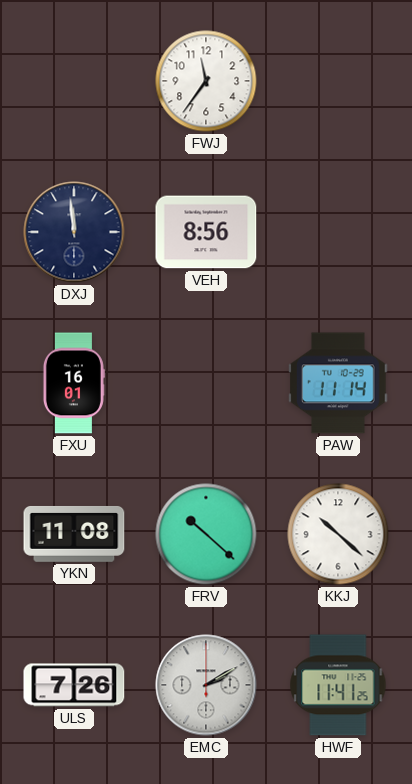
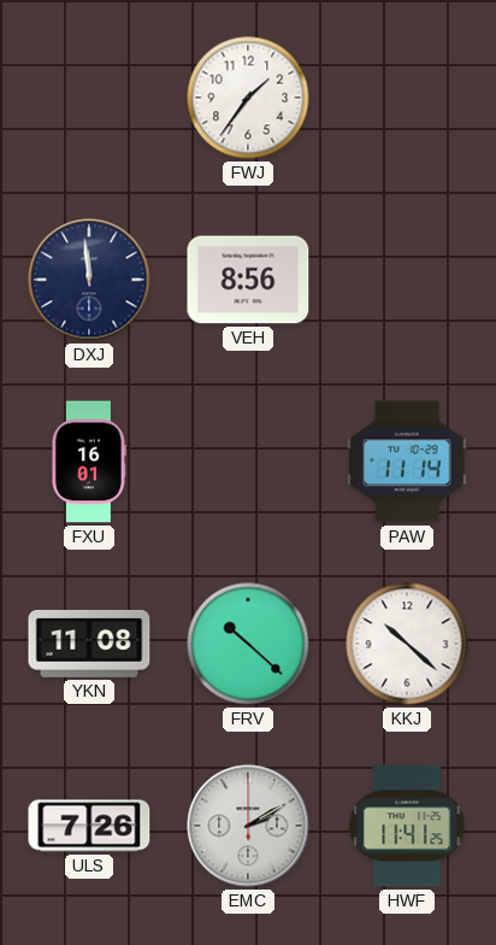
FWJ: 11:36 -> 1:36 (248, 98)
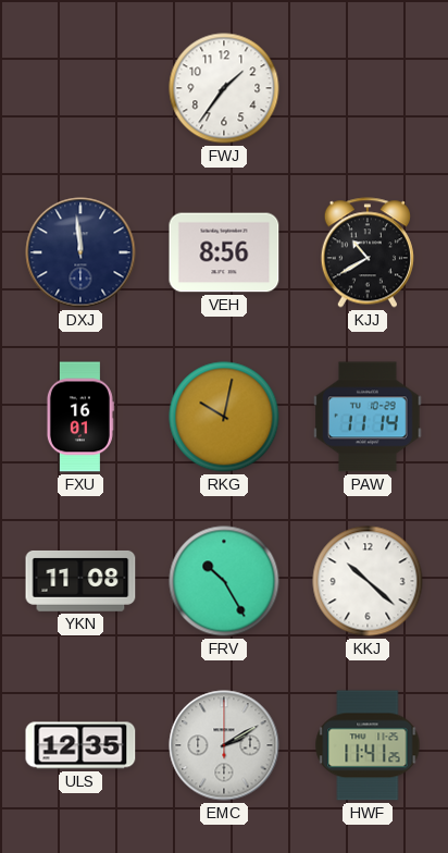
KJJ: none -> 10:40 (368, 252)
RKG: none -> 10:02 (224, 417)
FRV: 10:22 -> 10:25 (224, 581)
ULS: 7:26 -> 12:35 (80, 745)
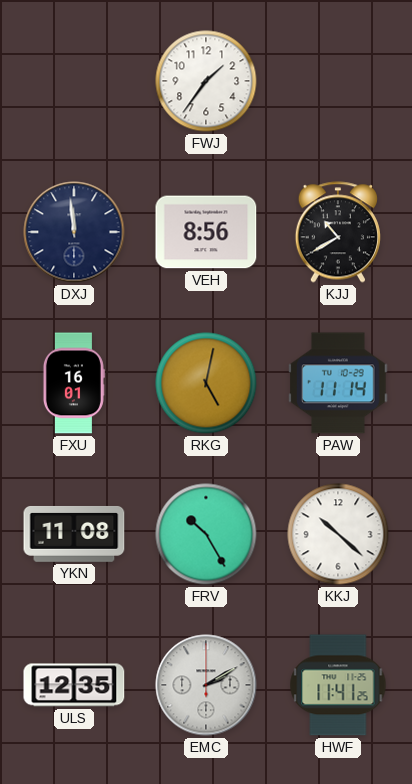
RKG: 10:02 -> 5:02 (206, 383)
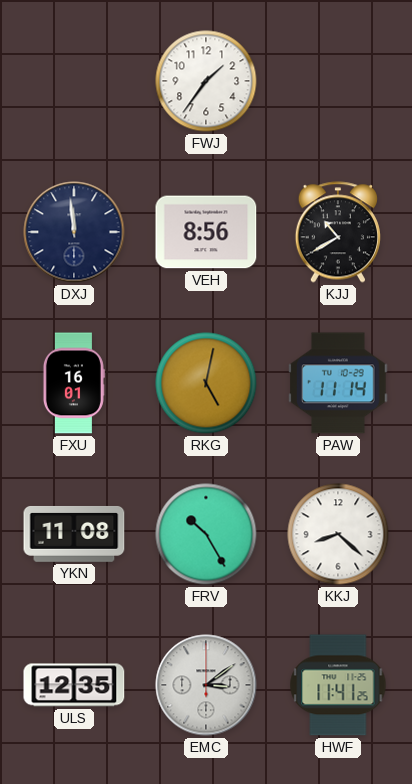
KKJ: 10:22 -> 8:22 (338, 534)
EMC: 2:10 -> 3:09 (206, 685)
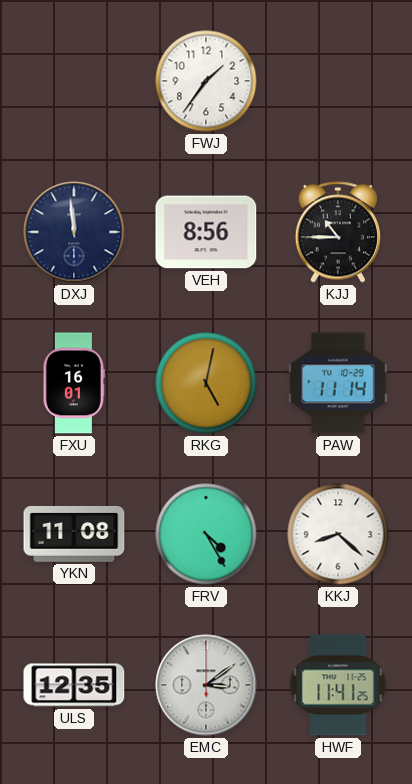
KJJ: 10:40 -> 10:45 (338, 232)
FRV: 10:25 -> 4:25 (206, 534)
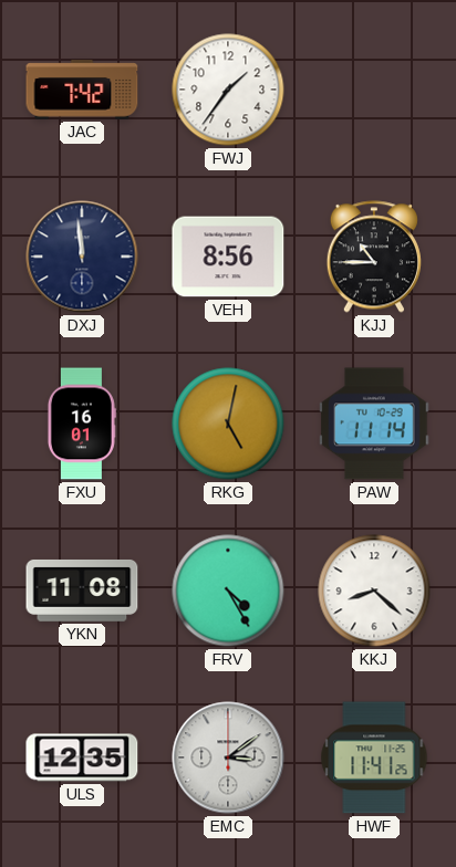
JAC: none -> 7:42 (82, 90)
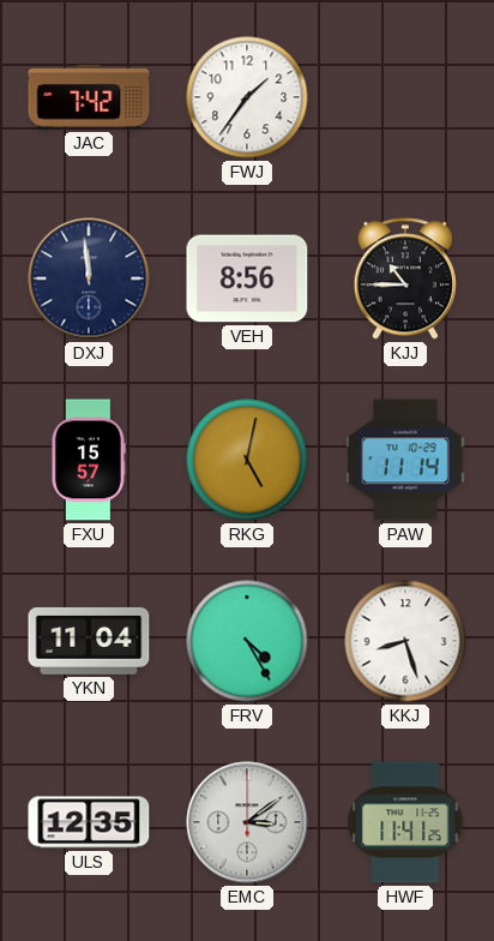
FXU: 16:01 -> 15:57 (88, 460)
YKN: 11:08 -> 11:04 (89, 641)
KKJ: 8:22 -> 8:27 (405, 641)
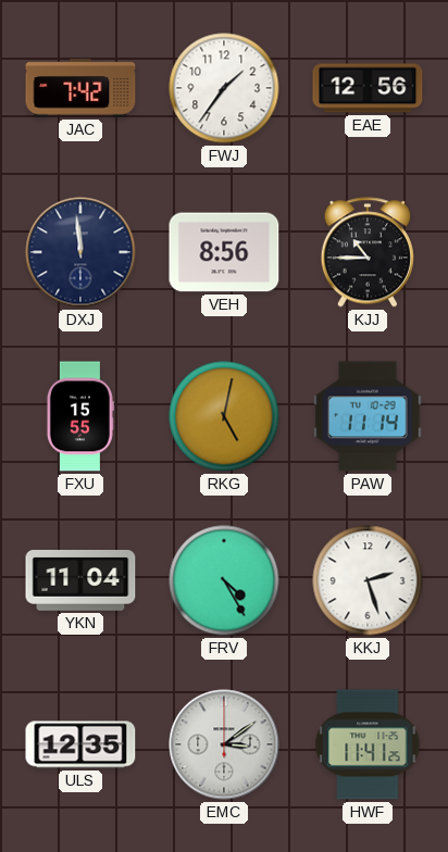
EAE: none -> 12:56 (368, 88)
FXU: 15:57 -> 15:55 (79, 416)
KKJ: 8:27 -> 2:27 (368, 580)
